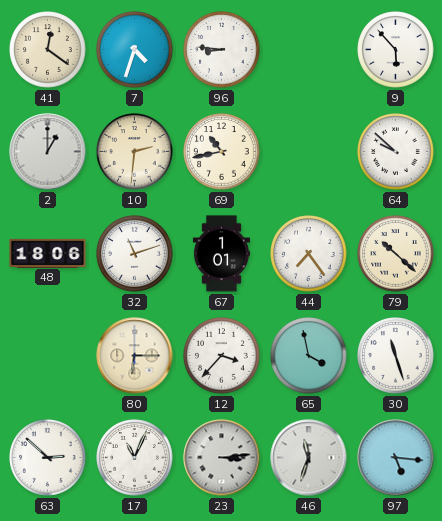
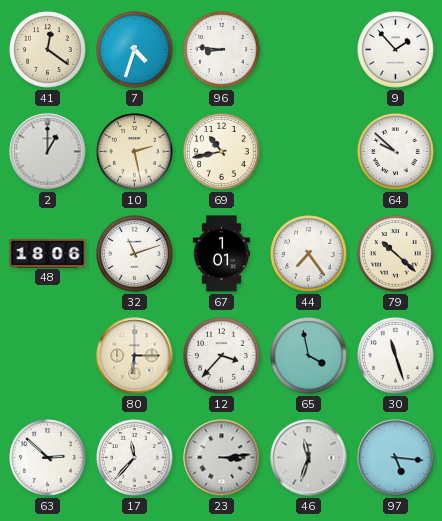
9: 5:53 -> 1:53 (396, 50)
10: 2:31 -> 2:28 (135, 152)
17: 11:04 -> 11:37 (135, 458)
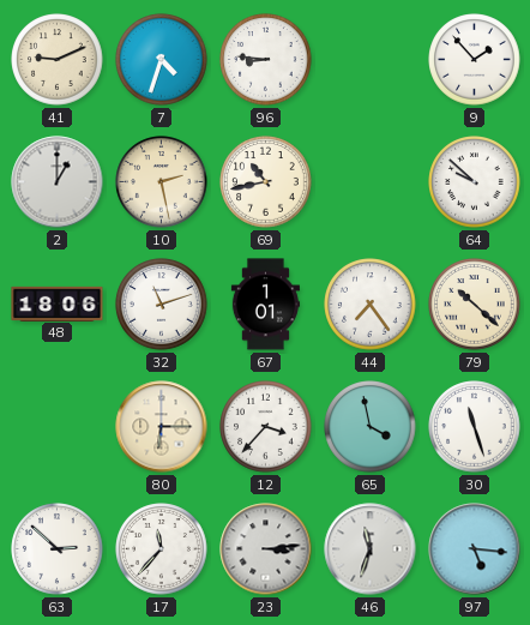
41: 12:21 -> 9:11 (58, 60)
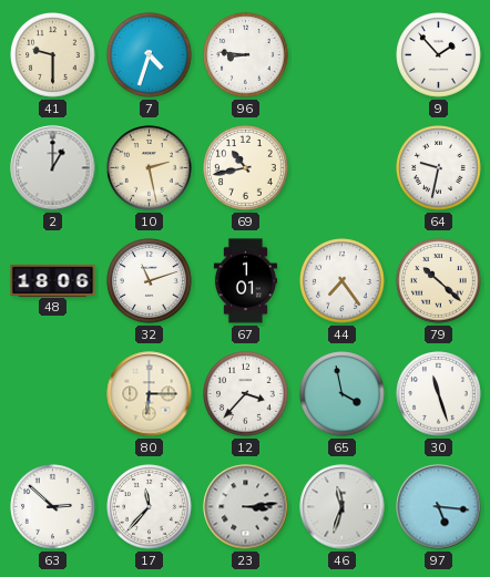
41: 9:11 -> 9:30 (53, 55)
64: 9:52 -> 9:32 (439, 168)
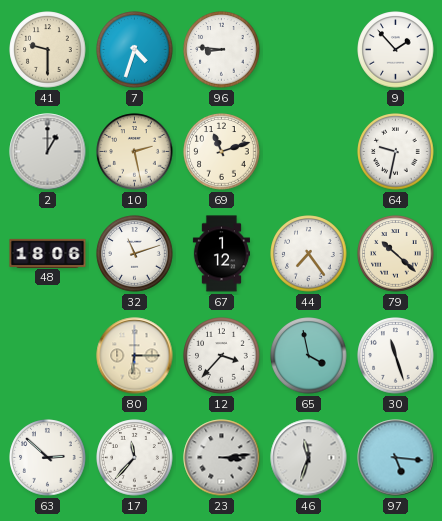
69: 10:43 -> 11:12 (222, 152)
67: 1:01 -> 1:12 (221, 254)
